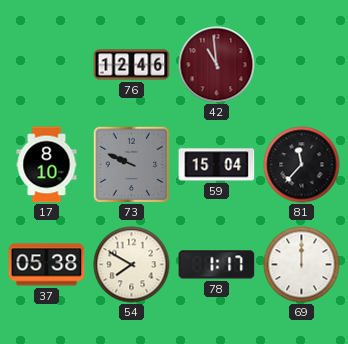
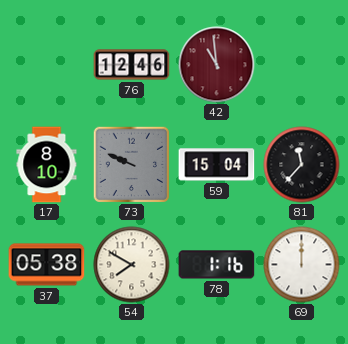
78: 1:17 -> 1:16 (217, 265)
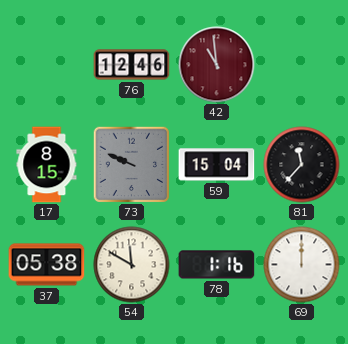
17: 8:10 -> 8:15 (47, 165)
54: 7:50 -> 11:50 (132, 265)
